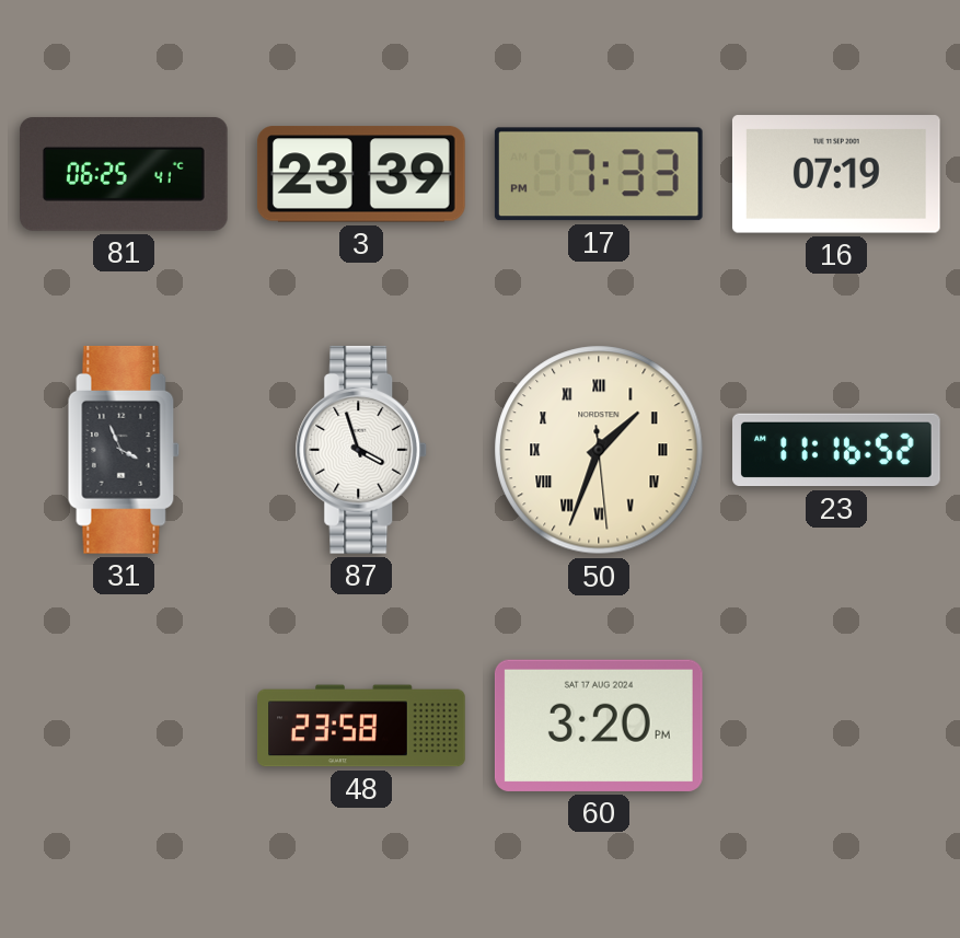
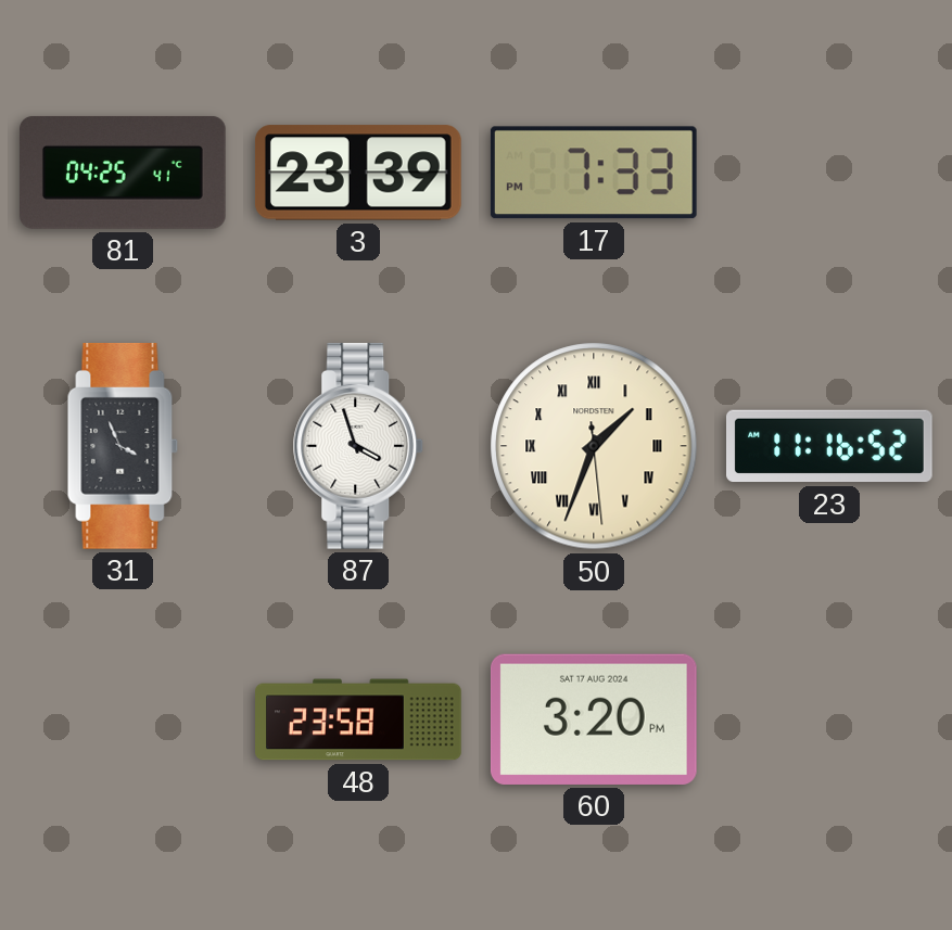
81: 06:25 -> 04:25 (124, 173)
16: 07:19 -> none (836, 174)
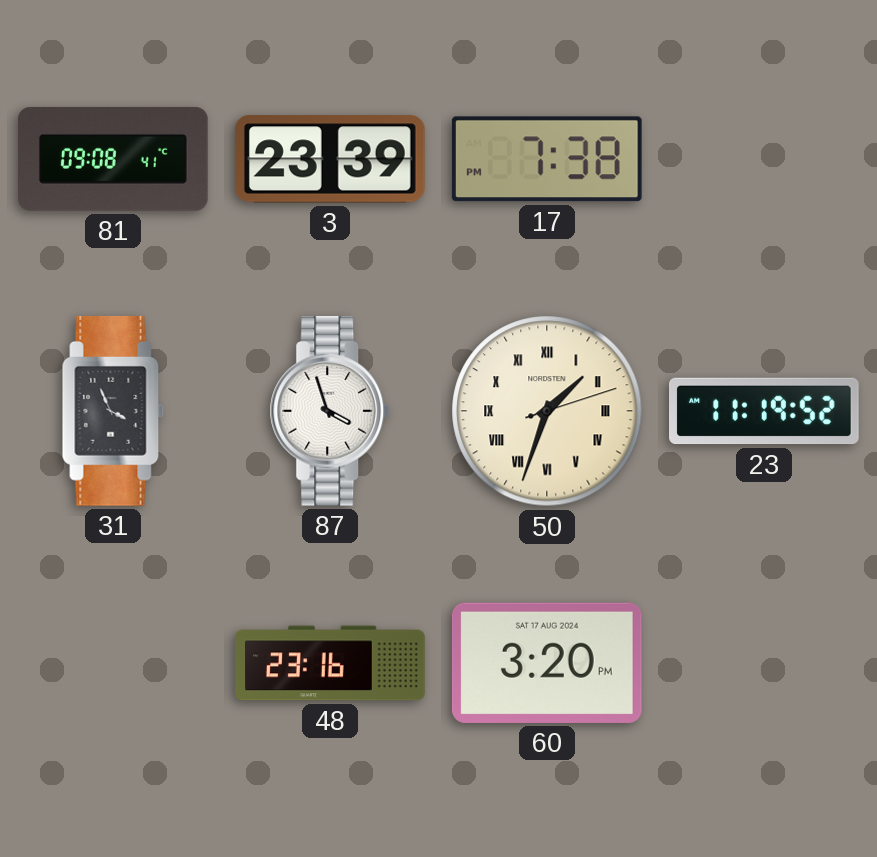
81: 04:25 -> 09:08 (114, 159)
17: 7:33 -> 7:38 (547, 159)
50: 1:33:29 -> 1:33:12 (547, 411)
23: 11:16 -> 11:19 (765, 411)
48: 23:58 -> 23:16 (330, 663)
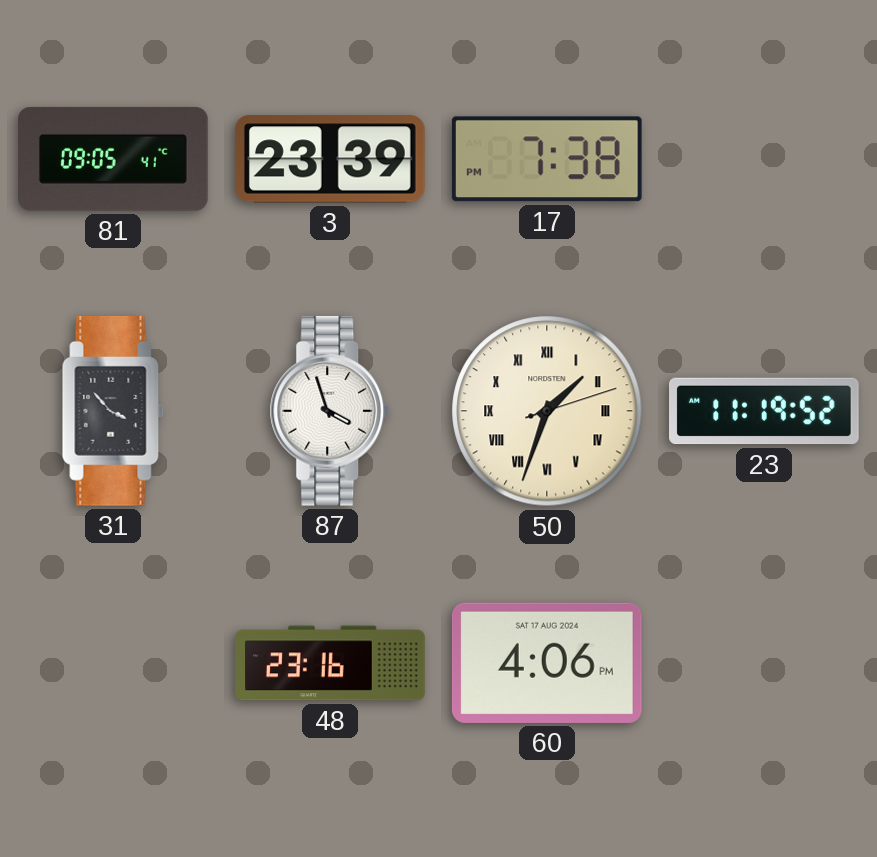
81: 09:08 -> 09:05 (114, 159)
31: 3:56 -> 3:53 (113, 411)
60: 3:20 -> 4:06 (547, 663)
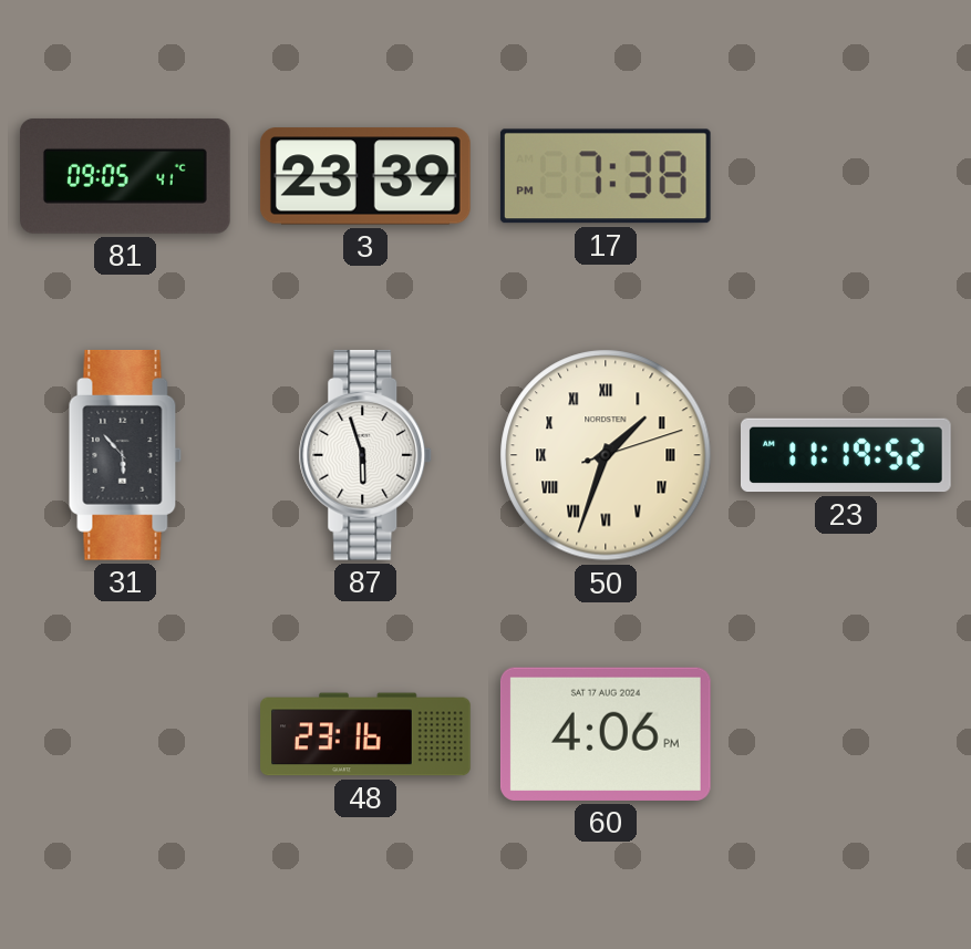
31: 3:53 -> 5:53 (125, 455)
87: 3:57 -> 5:57 (365, 455)
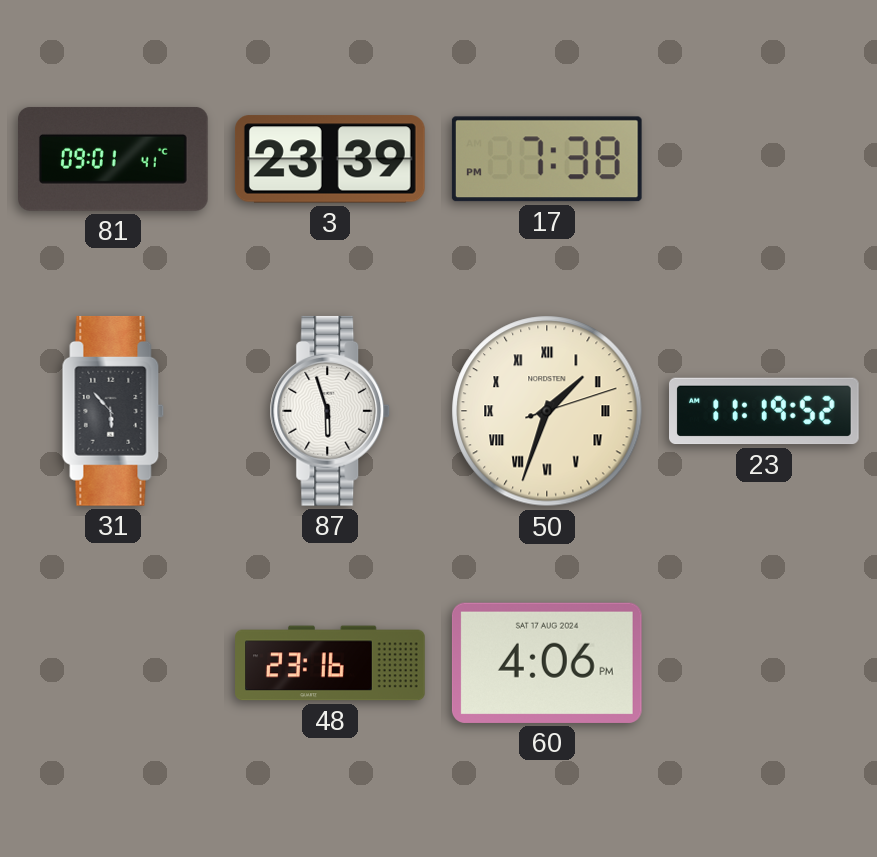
81: 09:05 -> 09:01 (114, 159)
